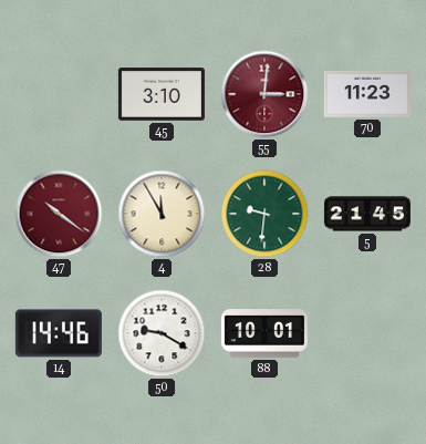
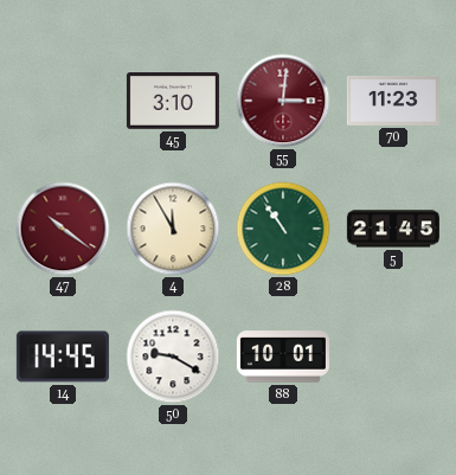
28: 9:31 -> 10:54 (283, 229)
14: 14:46 -> 14:45 (63, 357)
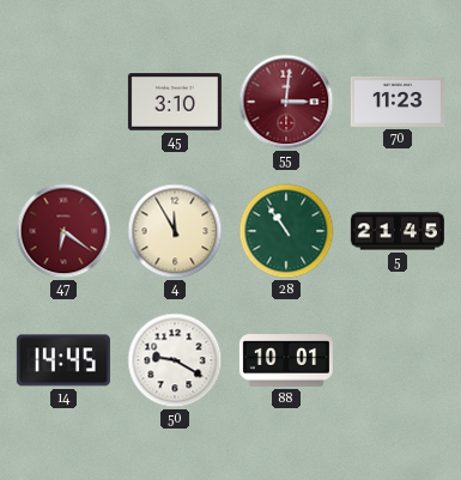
47: 10:21 -> 6:21 (63, 231)
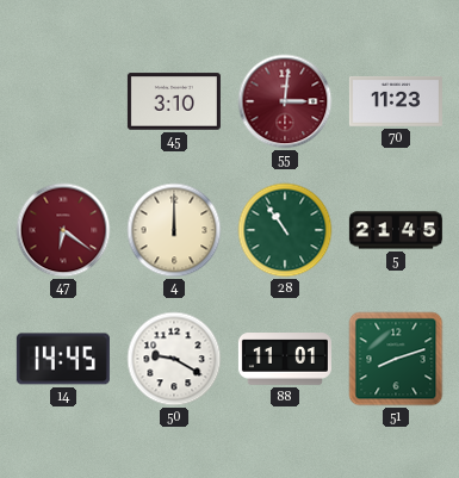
4: 11:55 -> 12:00 (174, 230)
88: 10:01 -> 11:01 (285, 359)
51: none -> 8:12 (396, 359)
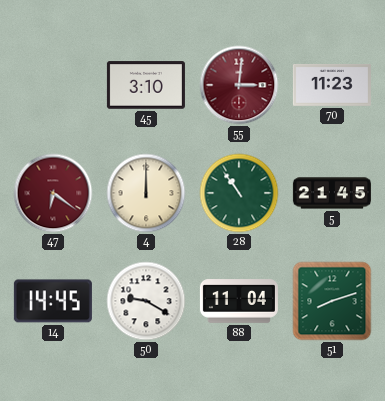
88: 11:01 -> 11:04 (239, 301)
